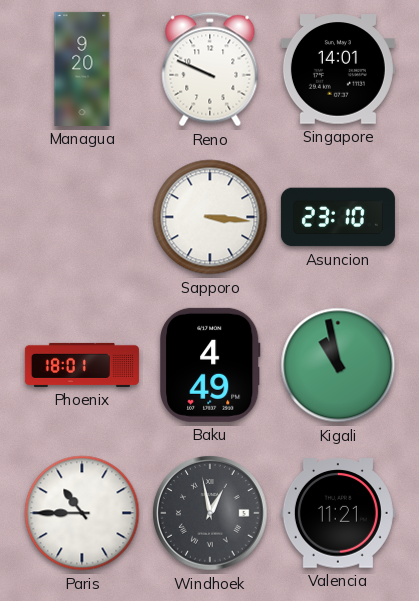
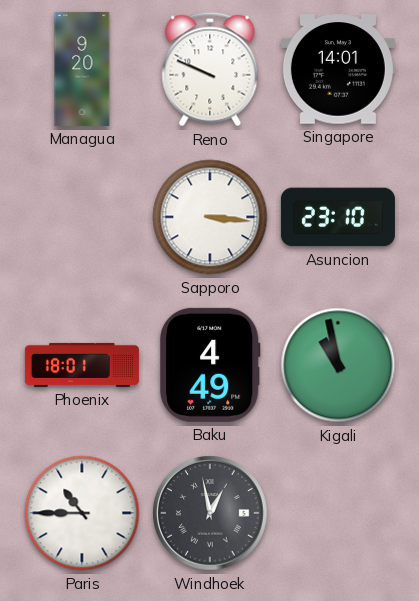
Valencia: 11:21 -> none (338, 513)
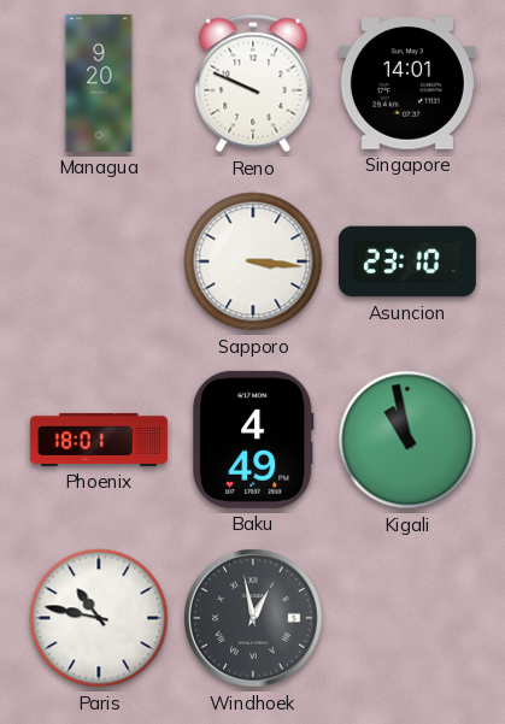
Paris: 10:45 -> 10:47 (99, 618)
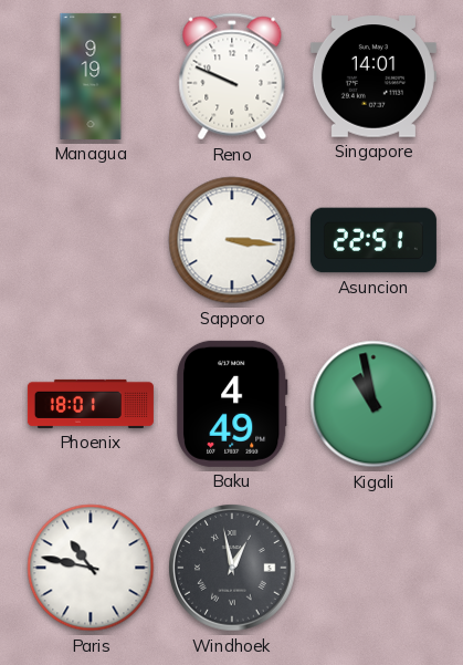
Managua: 9:20 -> 9:19 (91, 76)
Asuncion: 23:10 -> 22:51 (373, 240)
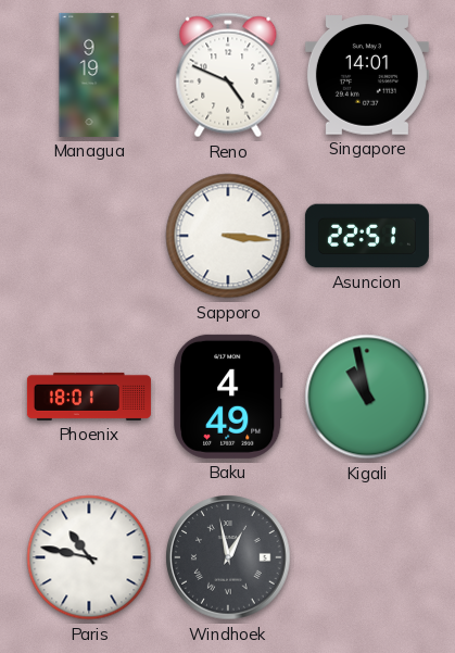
Reno: 9:49 -> 4:49 (228, 75)
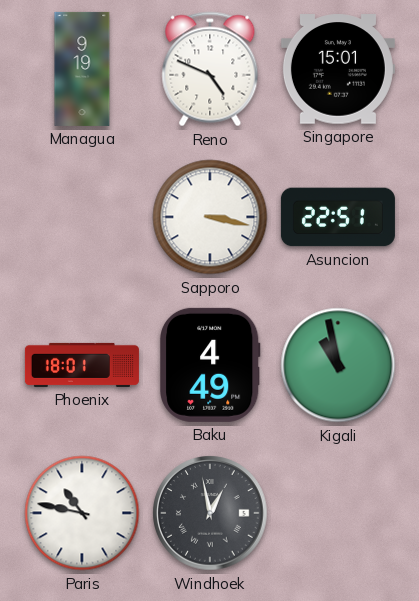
Singapore: 14:01 -> 15:01 (338, 69)
Sapporo: 3:16 -> 3:17 (210, 217)
